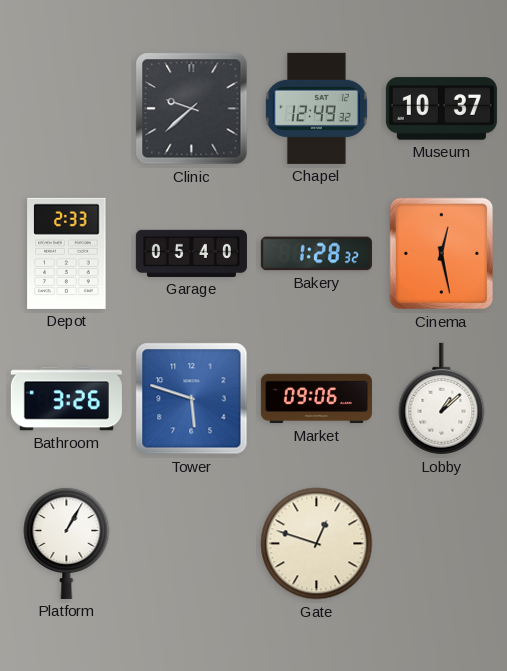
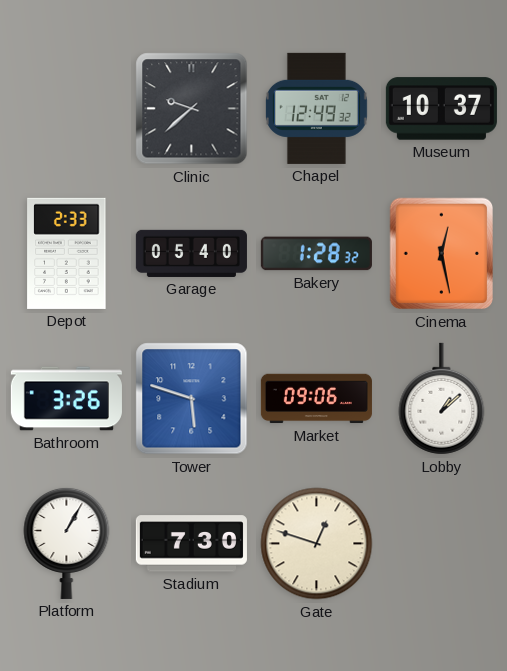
Stadium: none -> 7:30 (191, 544)
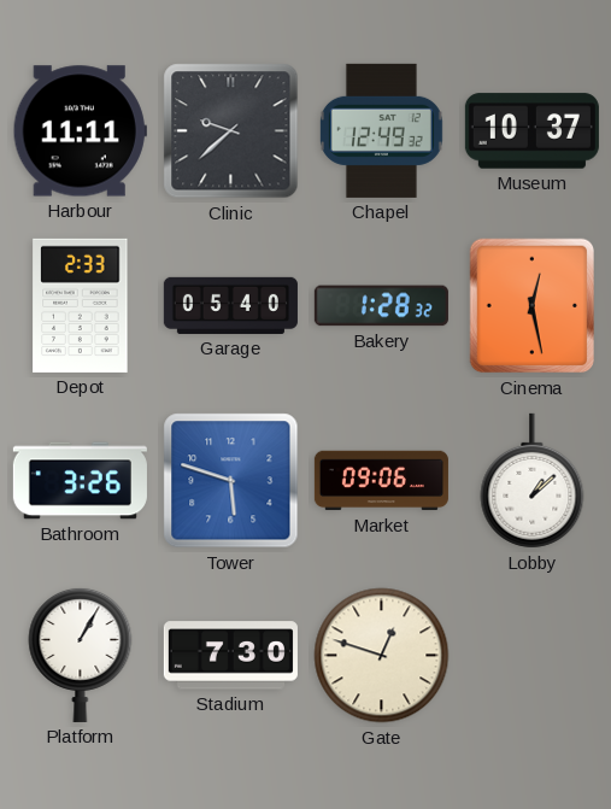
Harbour: none -> 11:11 (80, 131)
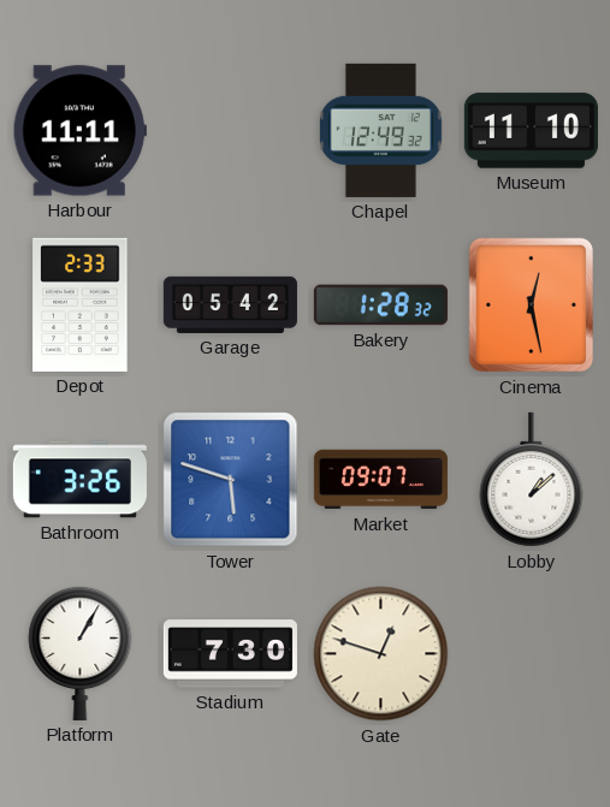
Clinic: 9:38 -> none (231, 131)
Museum: 10:37 -> 11:10 (531, 131)
Garage: 05:40 -> 05:42 (230, 304)
Market: 09:06 -> 09:07 (380, 480)
